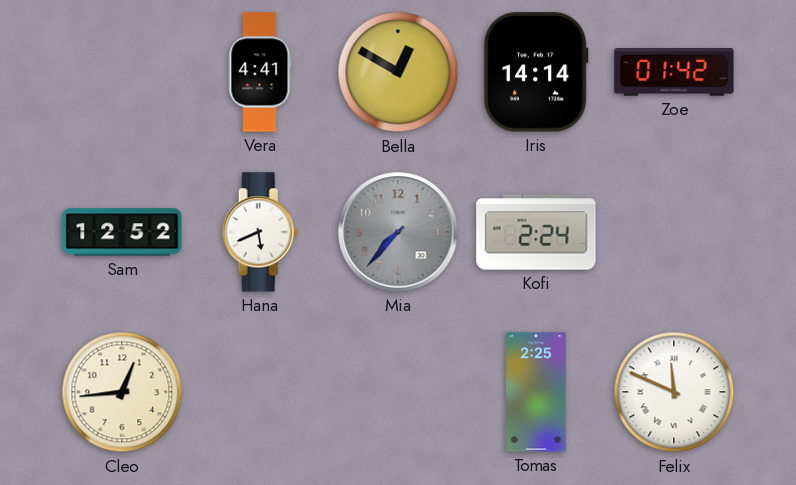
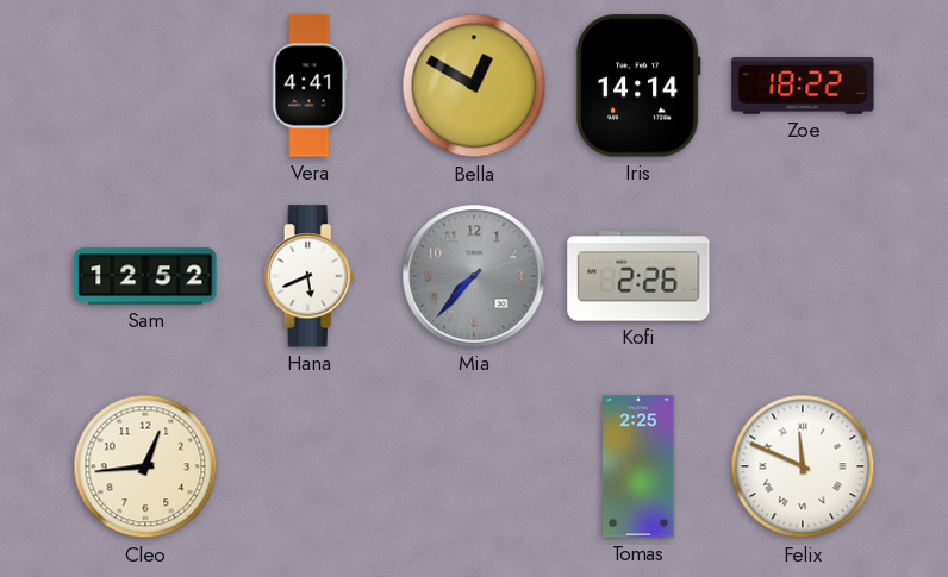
Zoe: 01:42 -> 18:22 (803, 86)
Kofi: 2:24 -> 2:26 (638, 276)
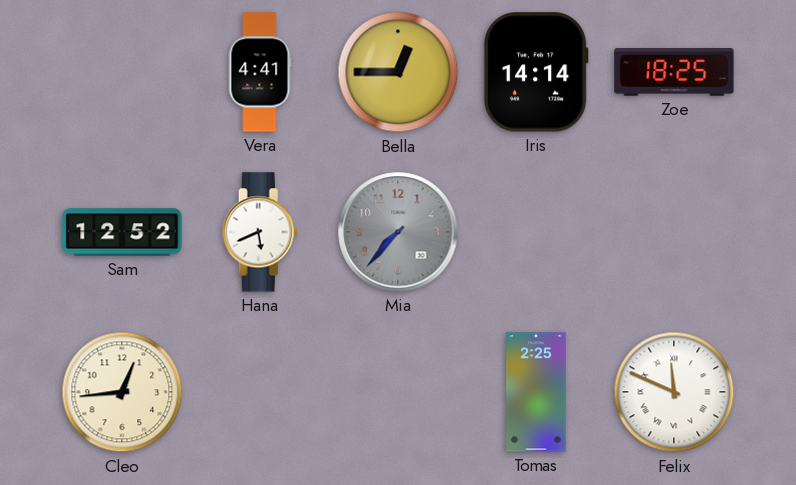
Bella: 12:50 -> 12:45 (398, 72)
Zoe: 18:22 -> 18:25 (674, 72)
Kofi: 2:26 -> none (638, 276)
